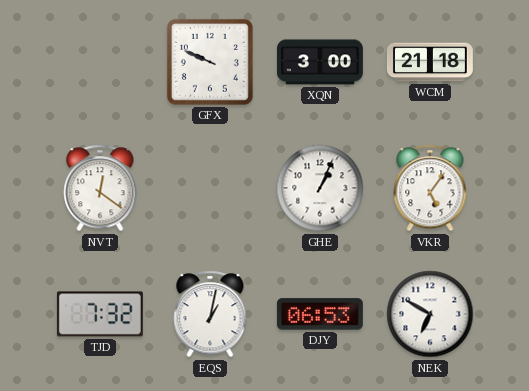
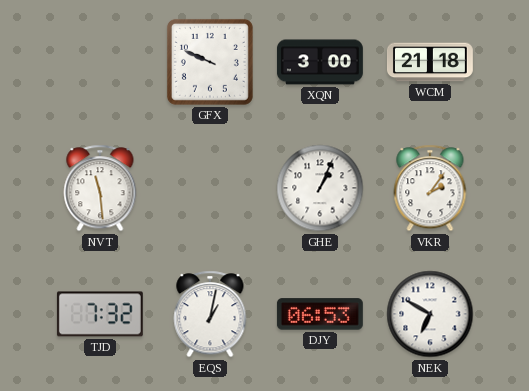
NVT: 12:21 -> 11:29 (100, 188)
VKR: 5:06 -> 2:06 (430, 188)
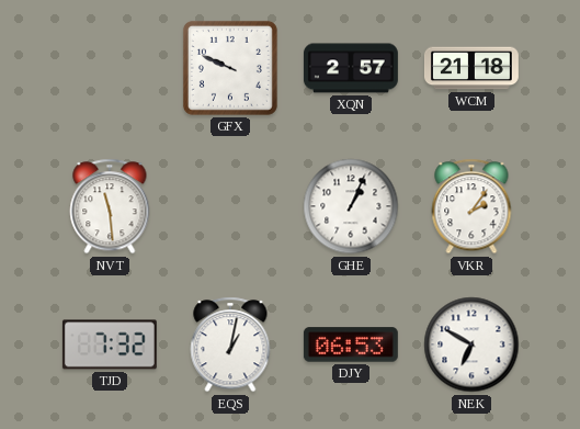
XQN: 3:00 -> 2:57 (351, 68)
